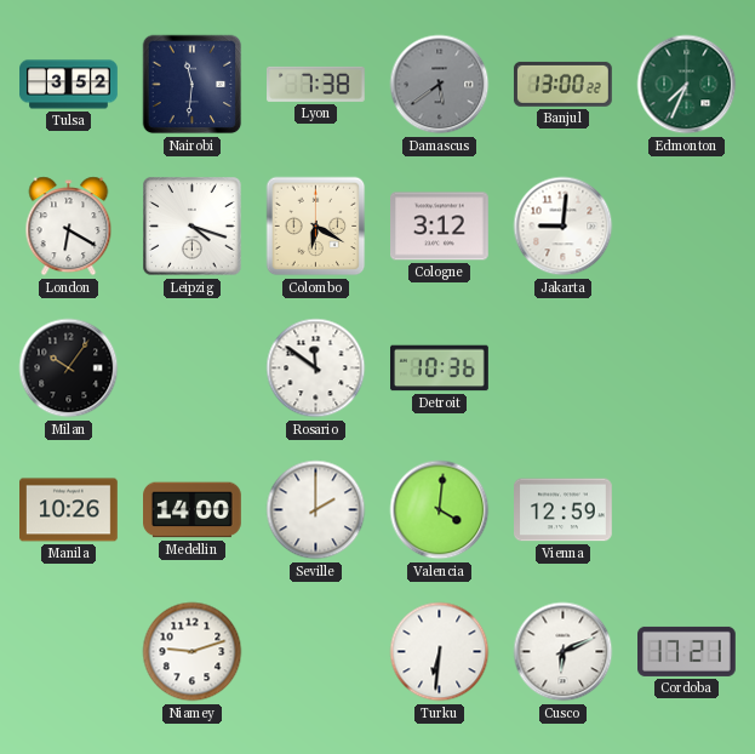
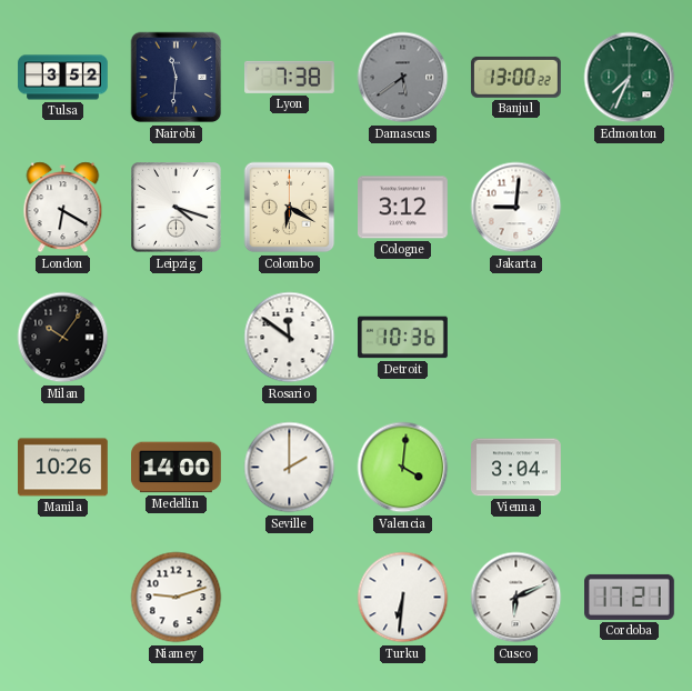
Vienna: 12:59 -> 3:04 (517, 468)
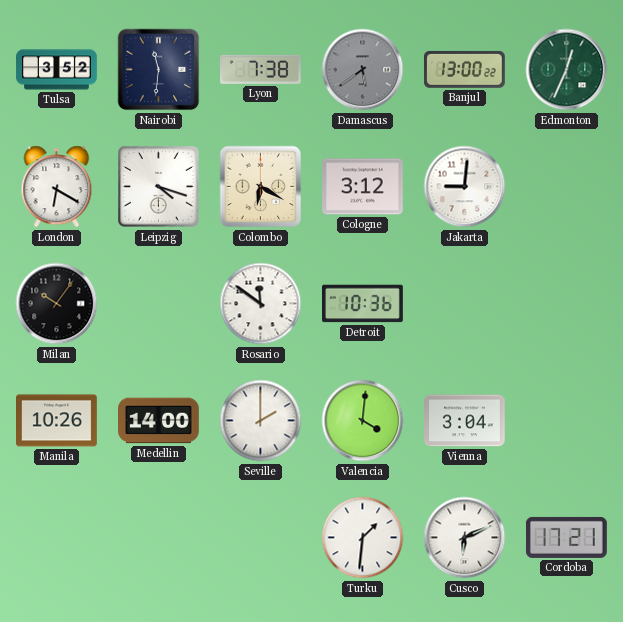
Edmonton: 7:34 -> 12:34 (567, 70)
Niamey: 9:12 -> none (177, 598)
Turku: 6:31 -> 1:31 (363, 538)
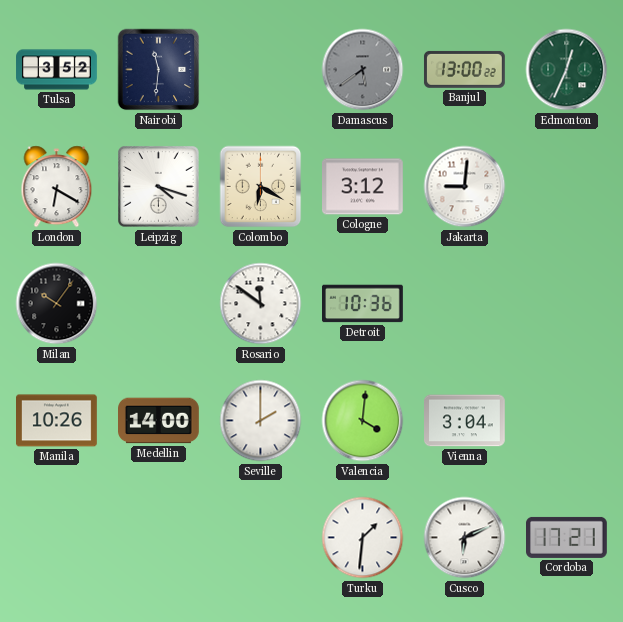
Lyon: 7:38 -> none (261, 69)
